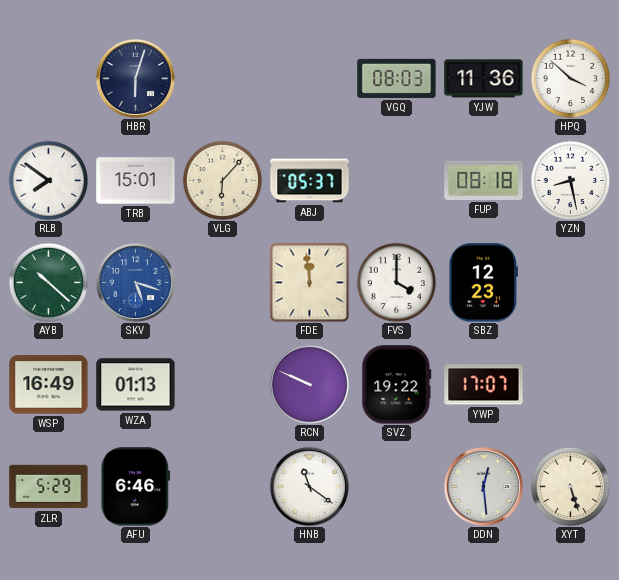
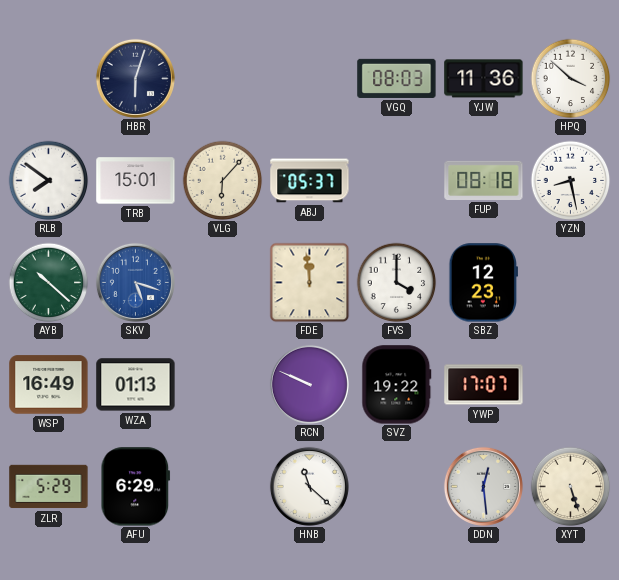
AFU: 6:46 -> 6:29 (136, 487)
HNB: 11:21 -> 11:22 (309, 486)
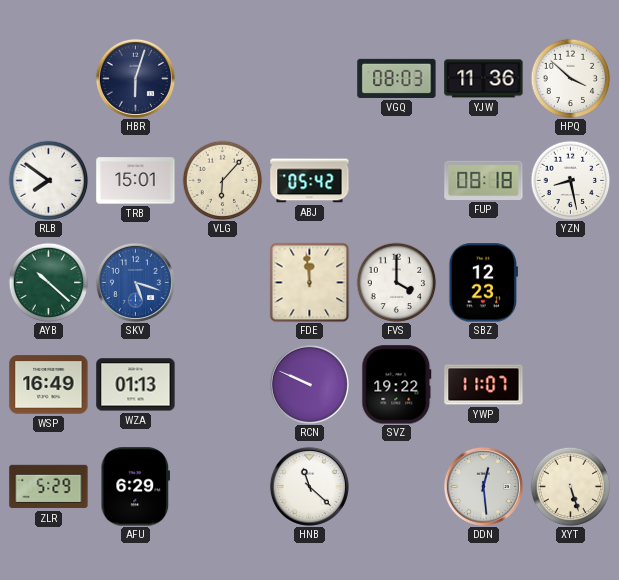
ABJ: 05:37 -> 05:42 (310, 181)
YWP: 17:07 -> 11:07 (484, 385)
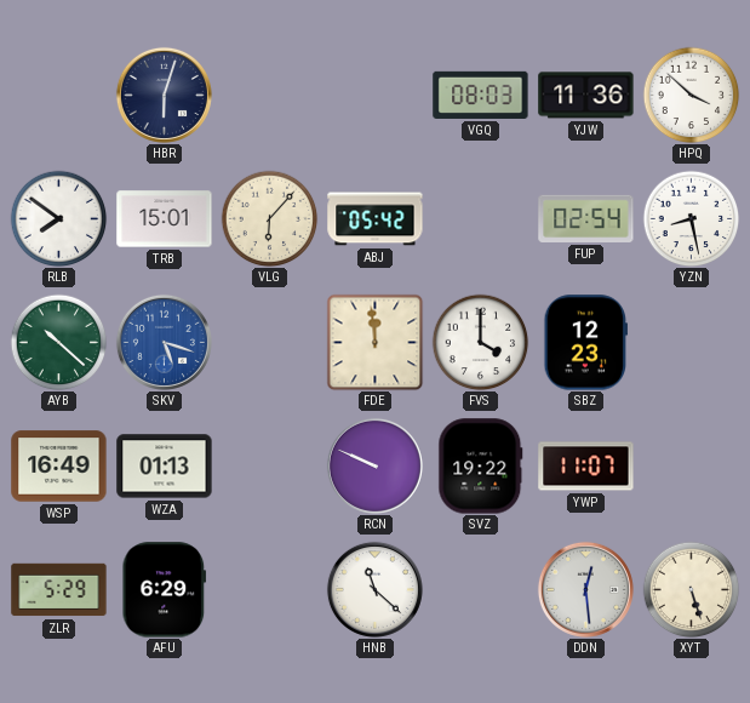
FUP: 08:18 -> 02:54 (586, 218)
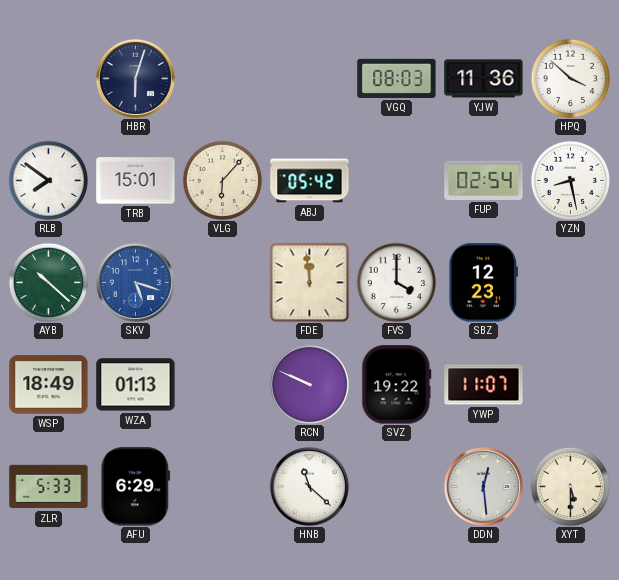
WSP: 16:49 -> 18:49 (49, 385)
ZLR: 5:29 -> 5:33 (49, 487)
XYT: 5:27 -> 5:30 (570, 486)
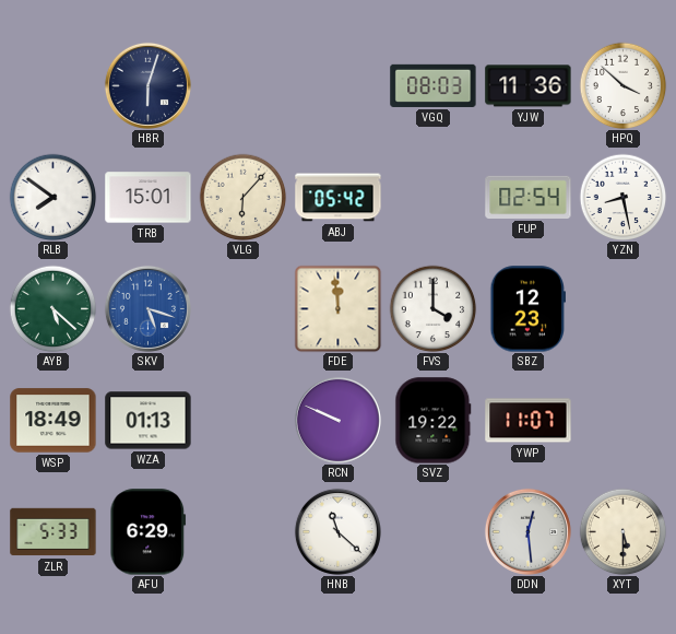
AYB: 10:22 -> 5:22 (52, 308)
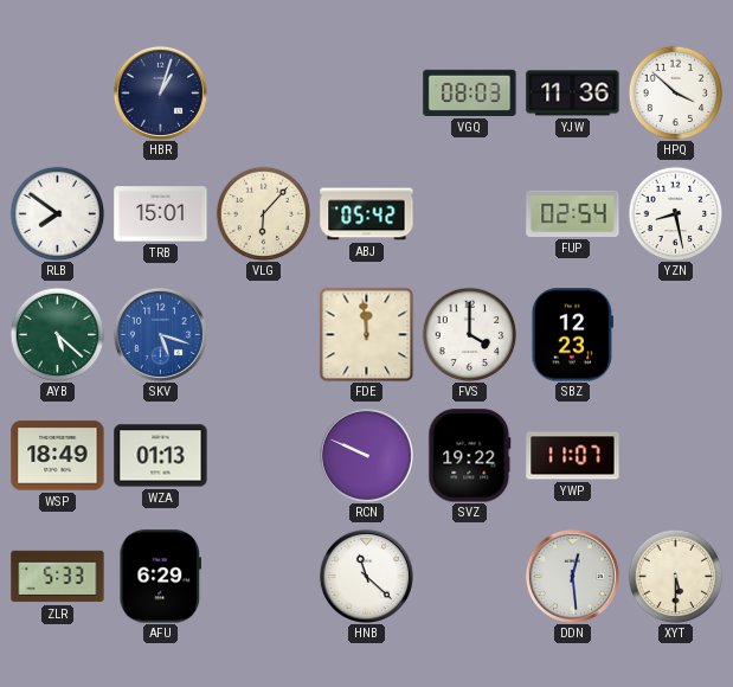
HBR: 6:03 -> 1:03 (160, 92)
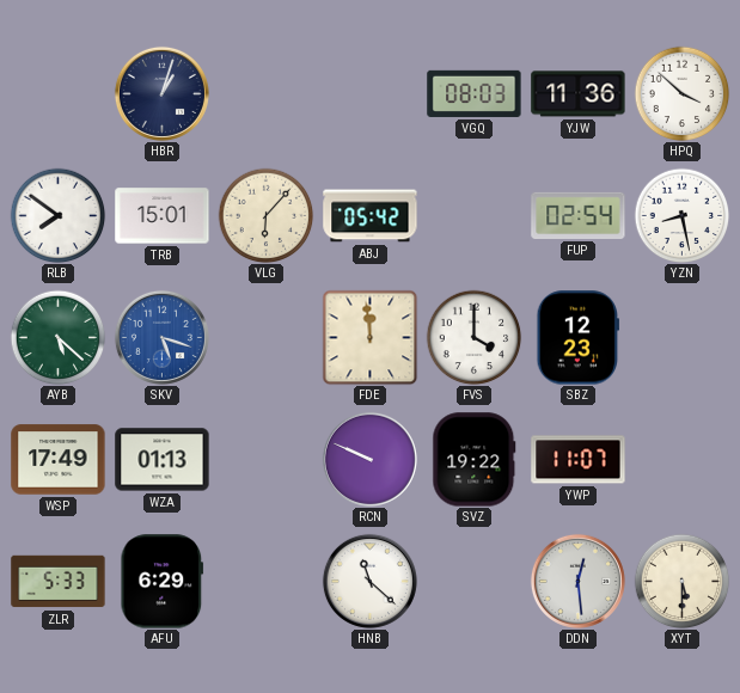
WSP: 18:49 -> 17:49 (59, 460)
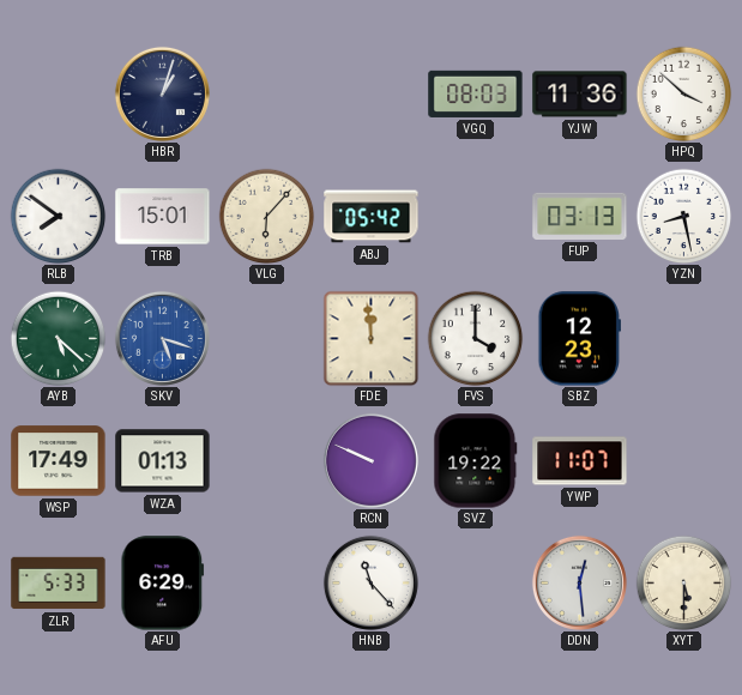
FUP: 02:54 -> 03:13 (580, 216)
HNB: 11:22 -> 11:23 (370, 582)
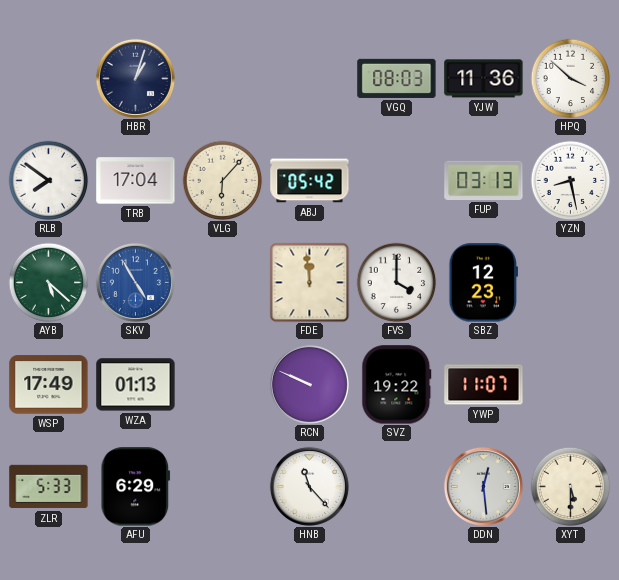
TRB: 15:01 -> 17:04 (136, 181)
SKV: 5:18 -> 4:55 (135, 282)
